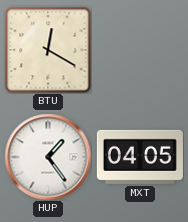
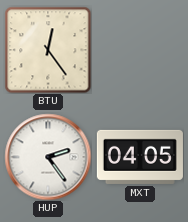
BTU: 12:20 -> 12:24 (48, 50)
HUP: 1:24 -> 2:24 (48, 157)
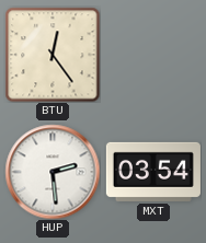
HUP: 2:24 -> 2:29 (53, 172)
MXT: 04:05 -> 03:54 (153, 172)
